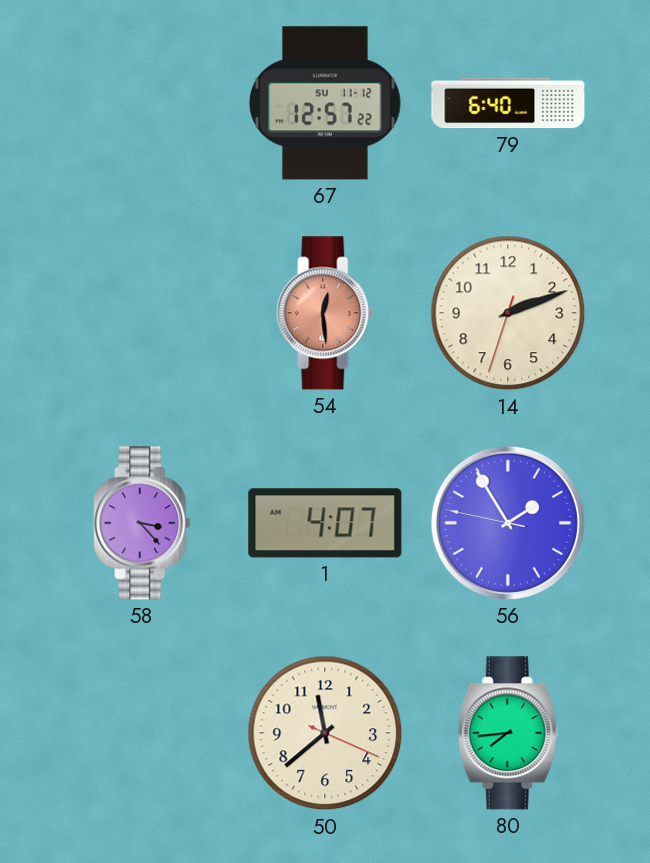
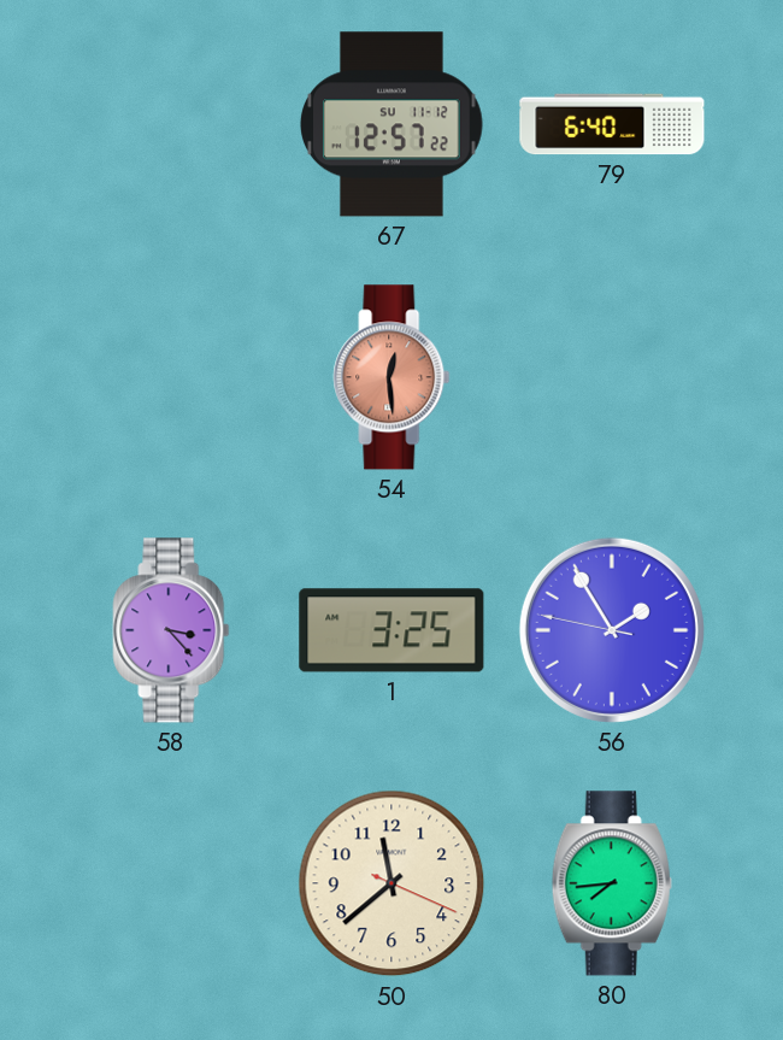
14: 2:11 -> none (508, 313)
1: 4:07 -> 3:25 (391, 630)
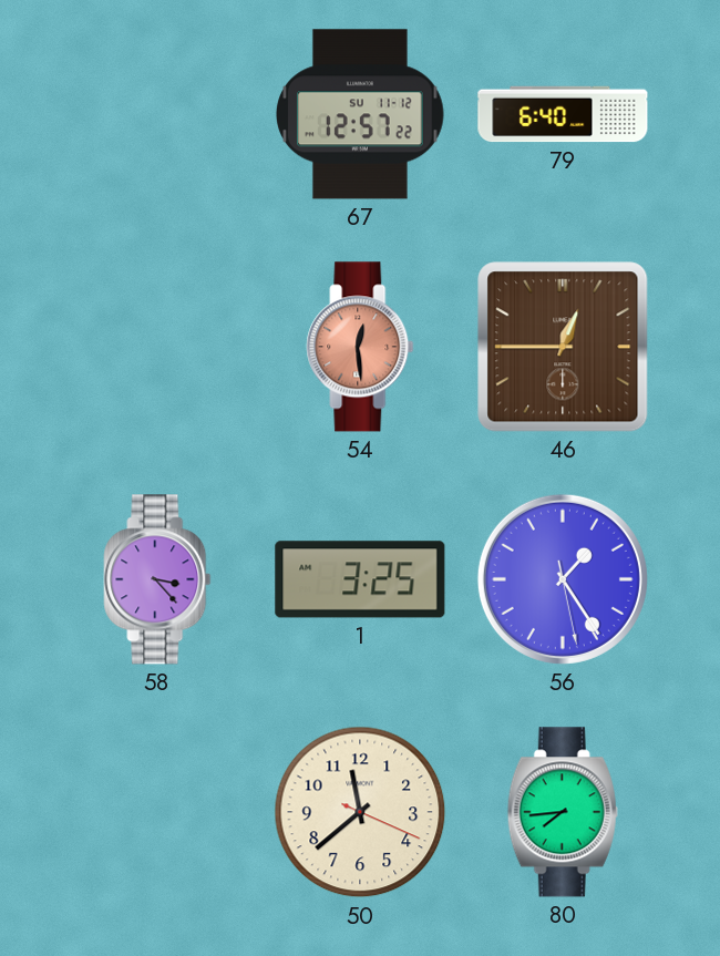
46: none -> 12:45 (563, 347)
56: 1:54 -> 1:24 (563, 579)
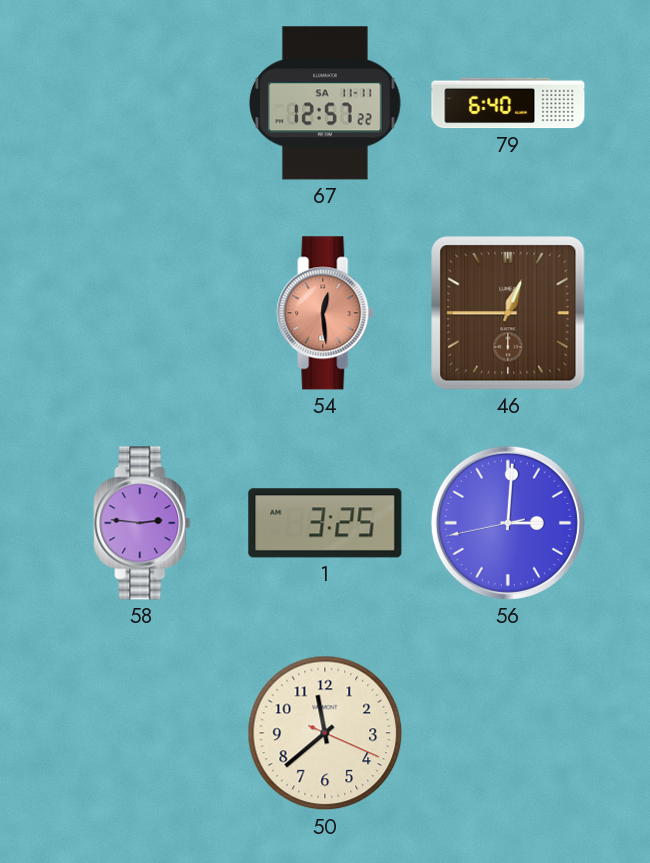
67 date: SU 11-12 -> SA 11-11 (326, 103)
58: 3:23 -> 2:46 (142, 523)
56: 1:24 -> 3:00 (508, 523)
80: 7:44 -> none (563, 812)
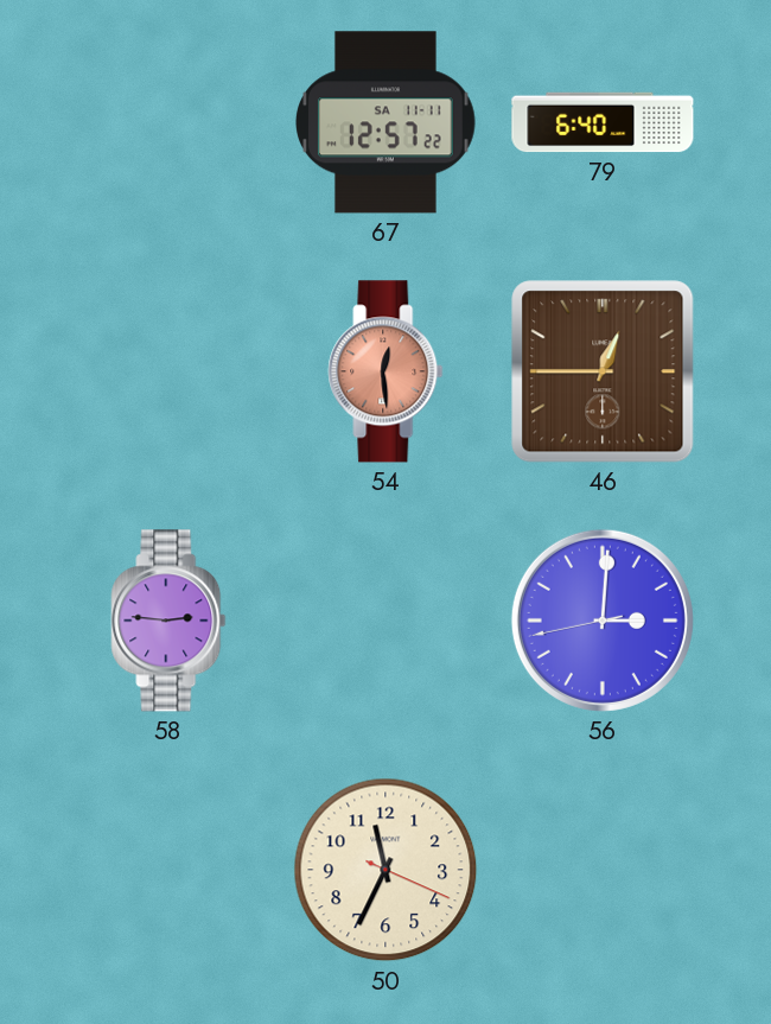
1: 3:25 -> none (325, 523)
50: 11:38 -> 11:34 (385, 870)
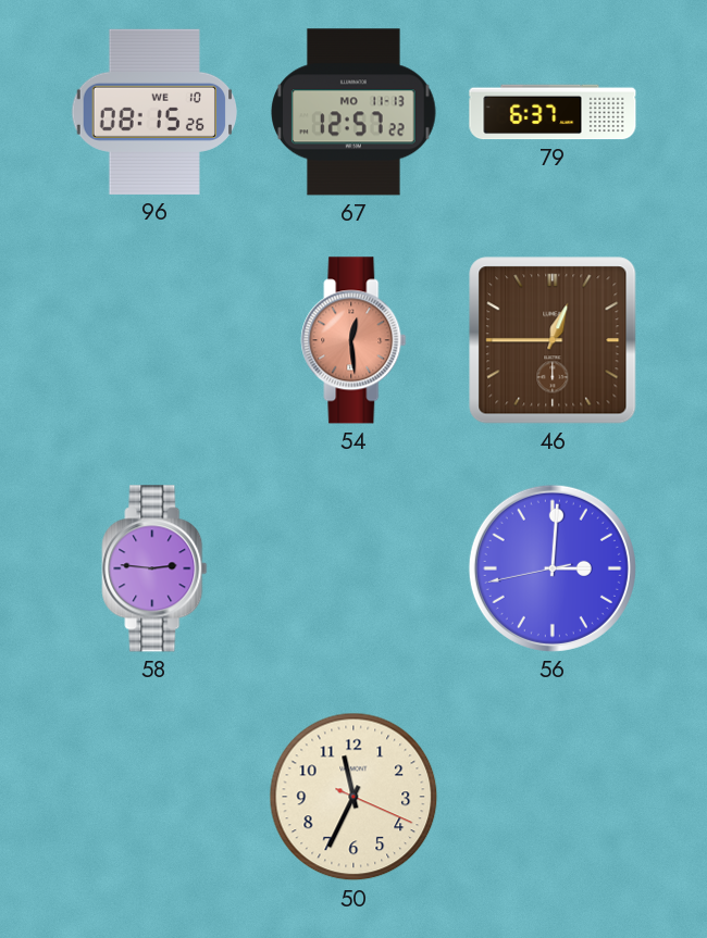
96: none -> 08:15 (154, 112)
67 date: SA 11-11 -> MO 11-13 (355, 112)
79: 6:40 -> 6:37 (553, 112)
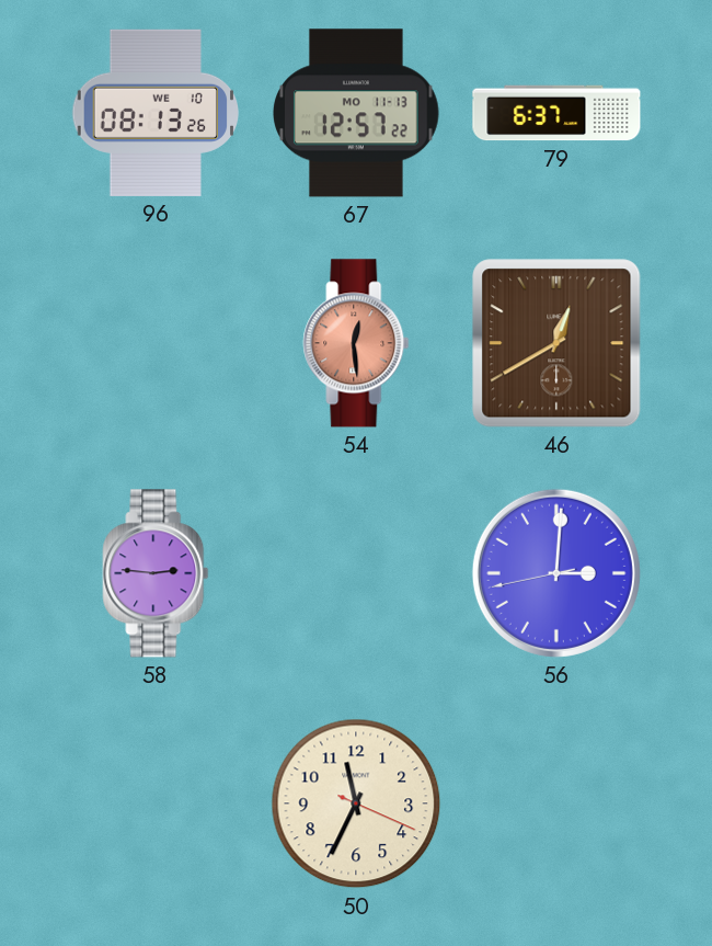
96: 08:15 -> 08:13 (156, 113)
46: 12:45 -> 12:40 (556, 343)
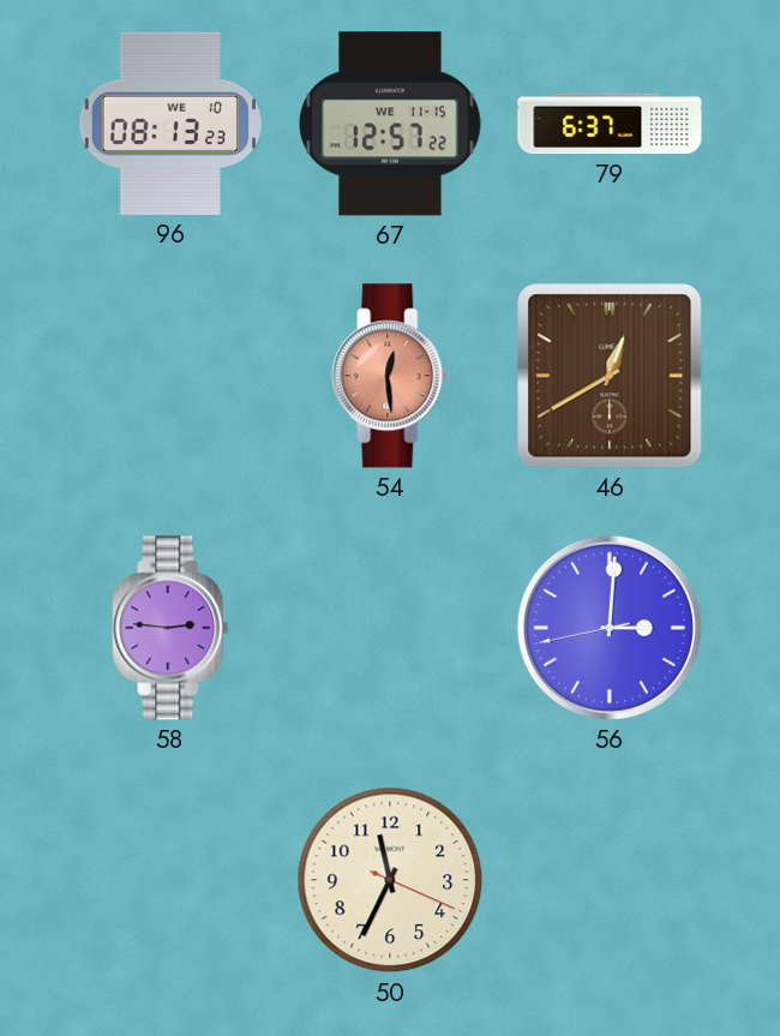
96: 08:13:26 -> 08:13:23 (170, 124)
67 date: MO 11-13 -> WE 11-15 (391, 124)
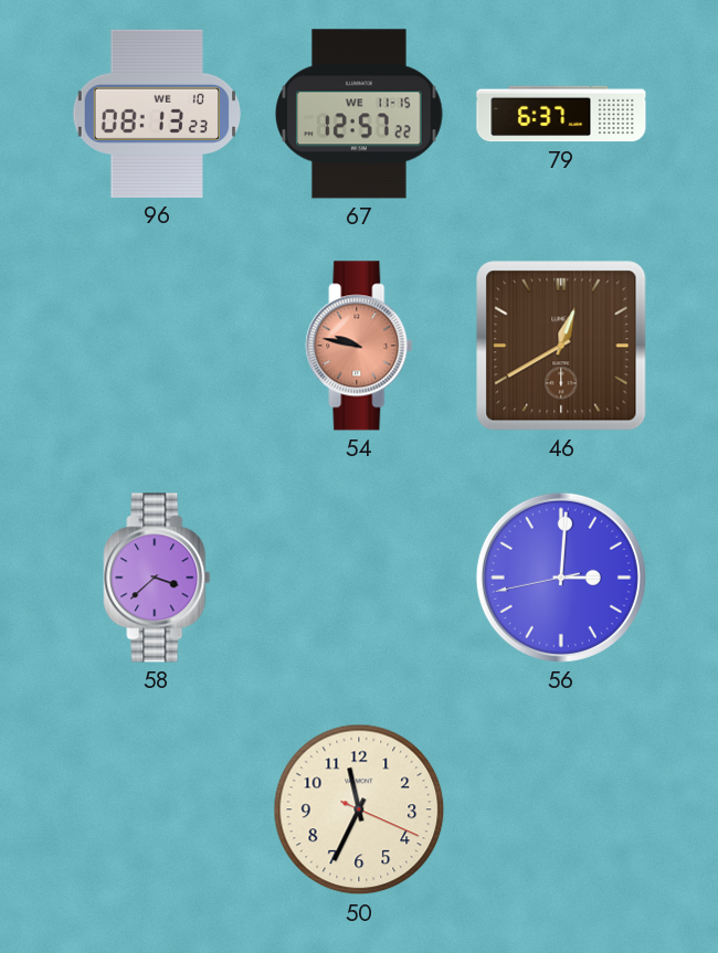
54: 12:29 -> 9:47 (359, 346)
58: 2:46 -> 3:38 (157, 578)
